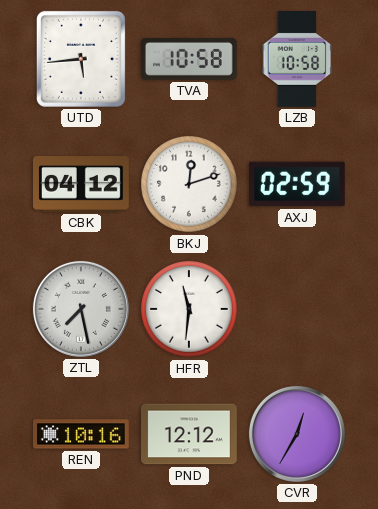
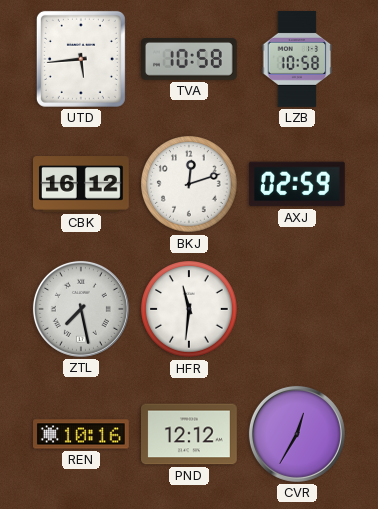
CBK: 04:12 -> 16:12 (82, 184)
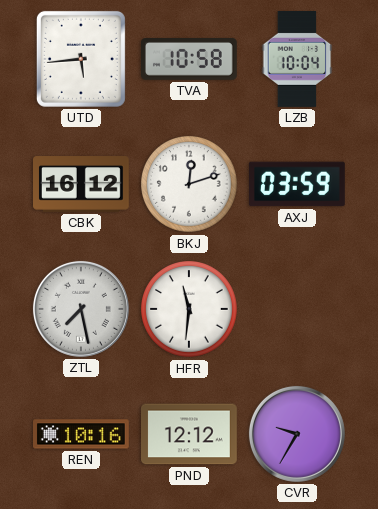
LZB: 10:58 -> 10:04 (297, 60)
AXJ: 02:59 -> 03:59 (297, 184)
CVR: 12:35 -> 9:35 (297, 434)
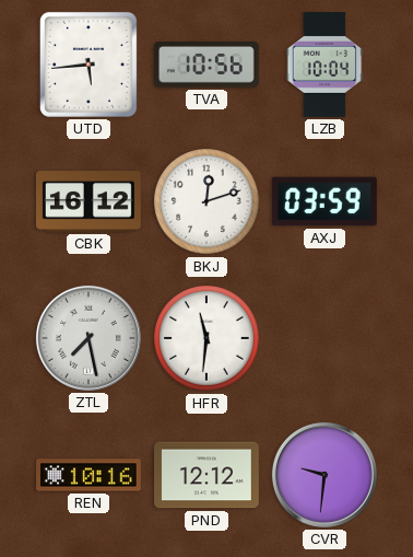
TVA: 10:58 -> 10:56 (208, 66)
CVR: 9:35 -> 9:31 (324, 475)
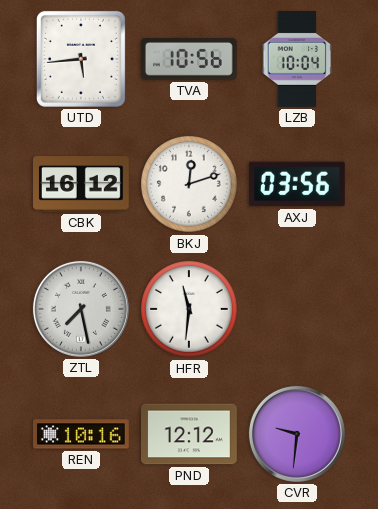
AXJ: 03:59 -> 03:56 (297, 184)
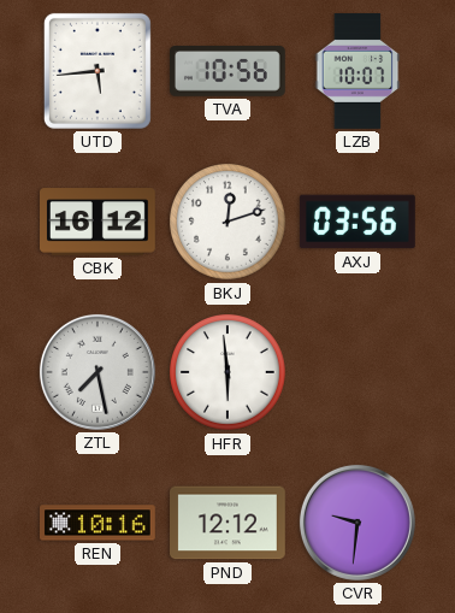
LZB: 10:04 -> 10:07 (357, 72)
HFR: 11:31 -> 5:59 (229, 373)
